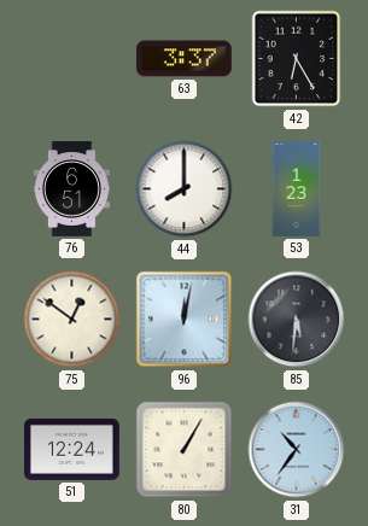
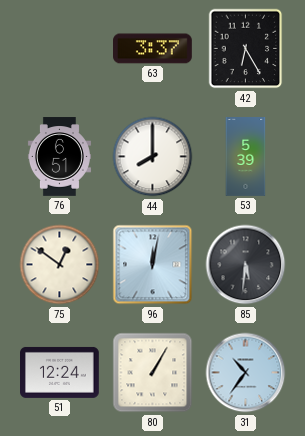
53: 1:23 -> 5:39 (246, 157)
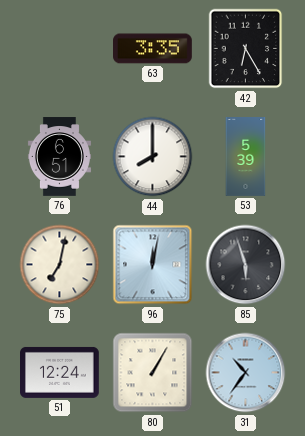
63: 3:37 -> 3:35 (153, 49)
75: 12:51 -> 7:02 (60, 265)
85: 5:31 -> 5:57 (246, 265)
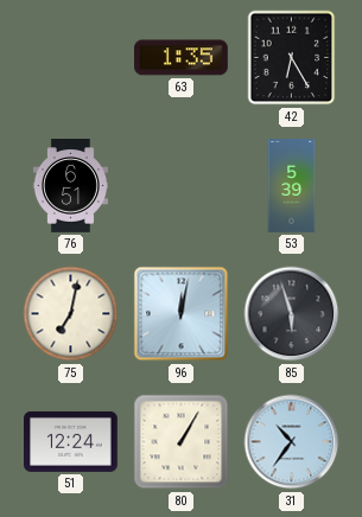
63: 3:35 -> 1:35 (182, 58)
44: 8:00 -> none (153, 157)
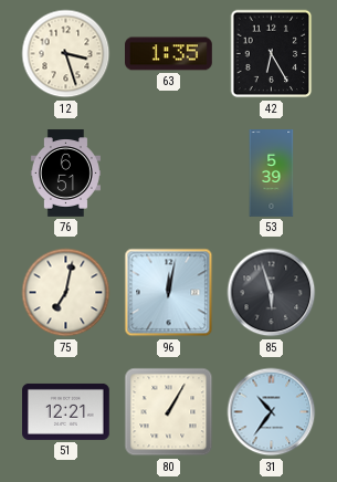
12: none -> 3:27 (66, 54)
51: 12:24 -> 12:21 (66, 411)
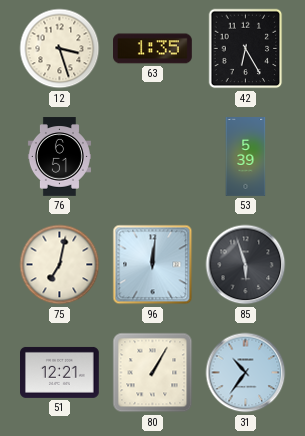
96: 12:02 -> 12:01 (153, 265)
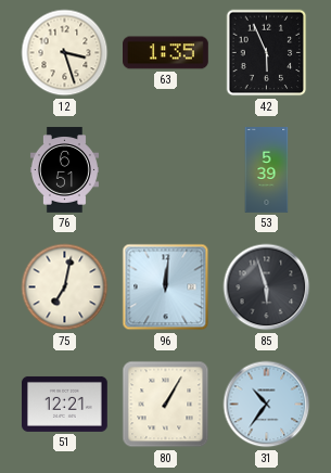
42: 6:25 -> 5:56 (267, 53)
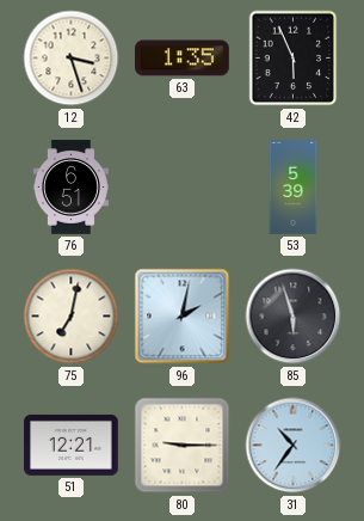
96: 12:01 -> 2:02 (183, 317)
80: 1:05 -> 9:15 (183, 446)
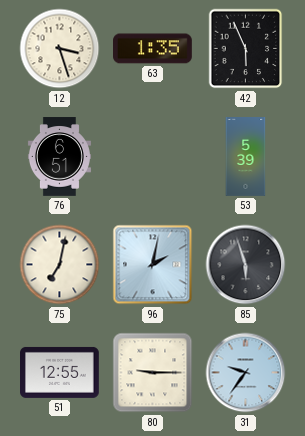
51: 12:21 -> 12:55 (60, 372)
31: 10:36 -> 9:36 (246, 373)
